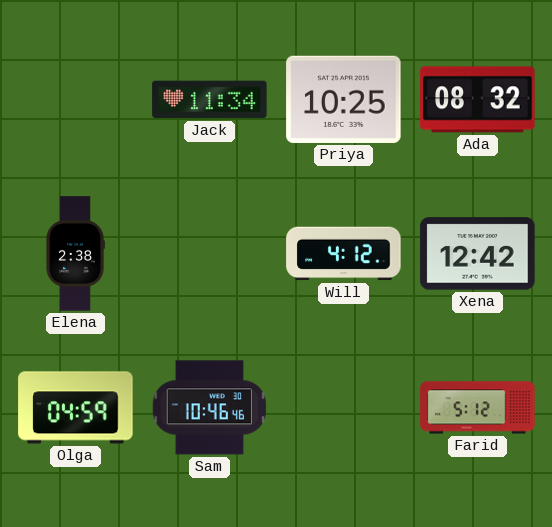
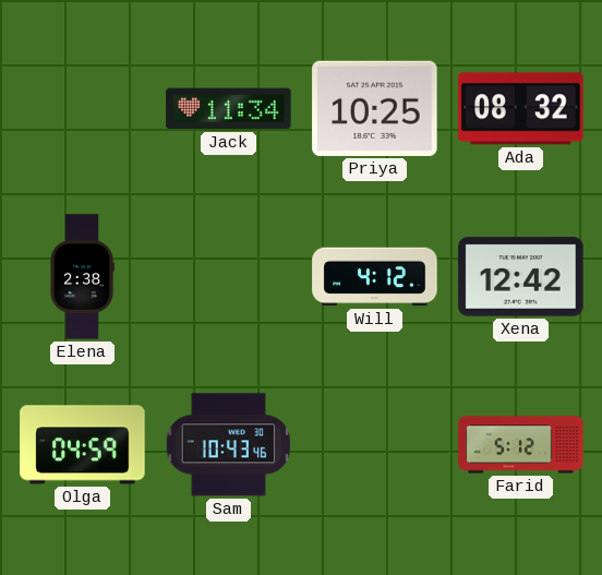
Sam: 10:46 -> 10:43 (229, 445)
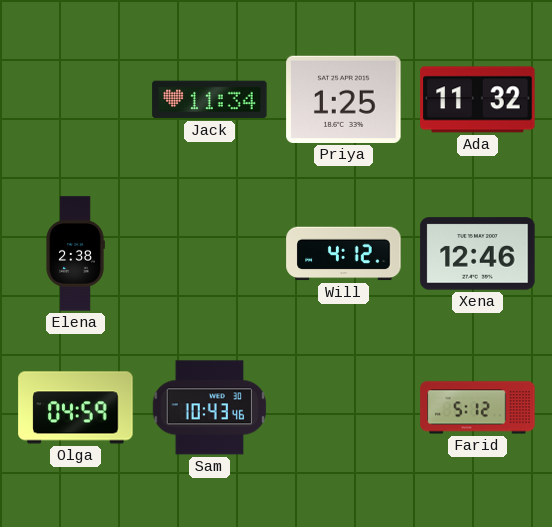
Priya: 10:25 -> 1:25 (344, 99)
Ada: 08:32 -> 11:32 (478, 100)
Xena: 12:42 -> 12:46 (478, 254)
